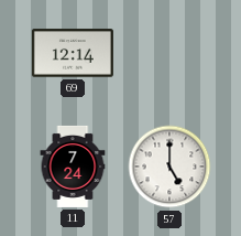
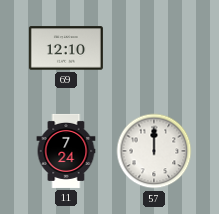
69: 12:14 -> 12:10 (66, 48)
57: 5:00 -> 12:00 (154, 151)
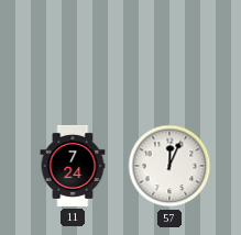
69: 12:10 -> none (66, 48)
57: 12:00 -> 12:04 (169, 166)
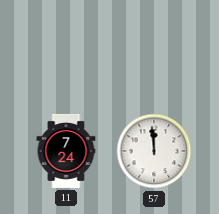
57: 12:04 -> 11:59 (154, 151)
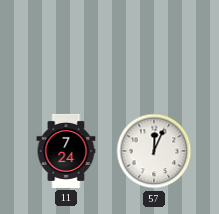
57: 11:59 -> 12:04 (154, 151)
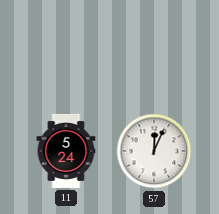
11: 7:24 -> 5:24 (66, 151)
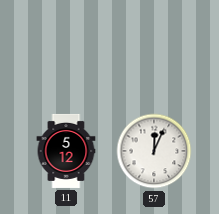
11: 5:24 -> 5:12 (66, 151)
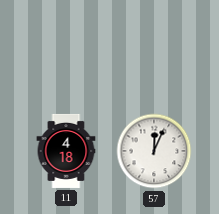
11: 5:12 -> 4:18 (66, 151)
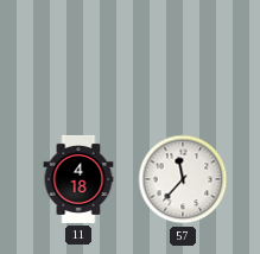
57: 12:04 -> 11:37 (183, 179)
